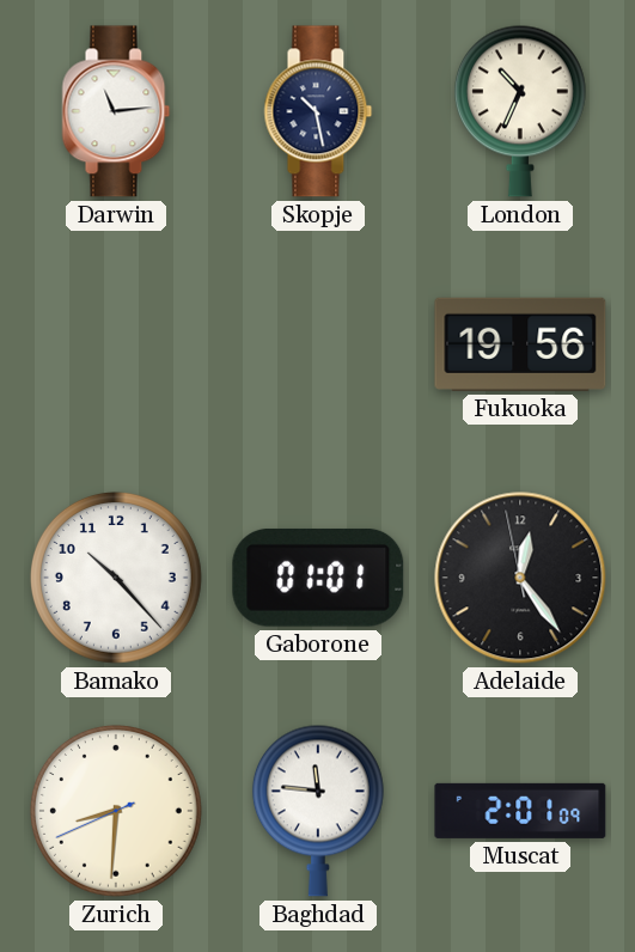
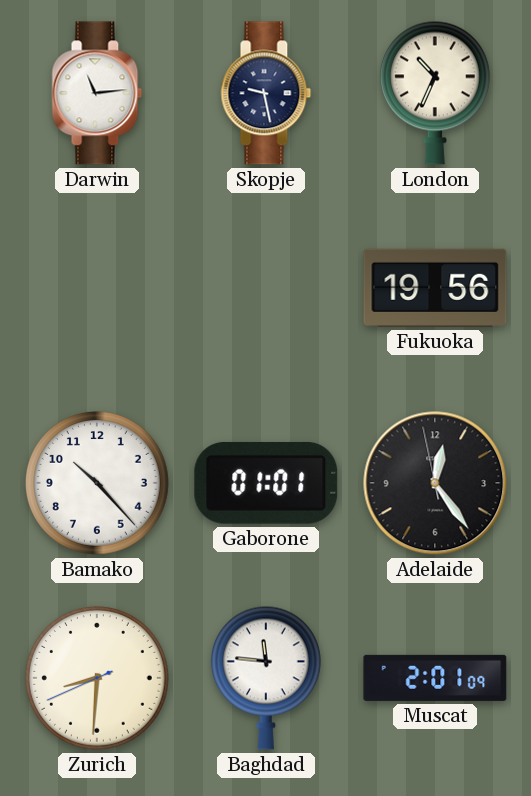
Skopje: 10:28 -> 9:28 (266, 93)
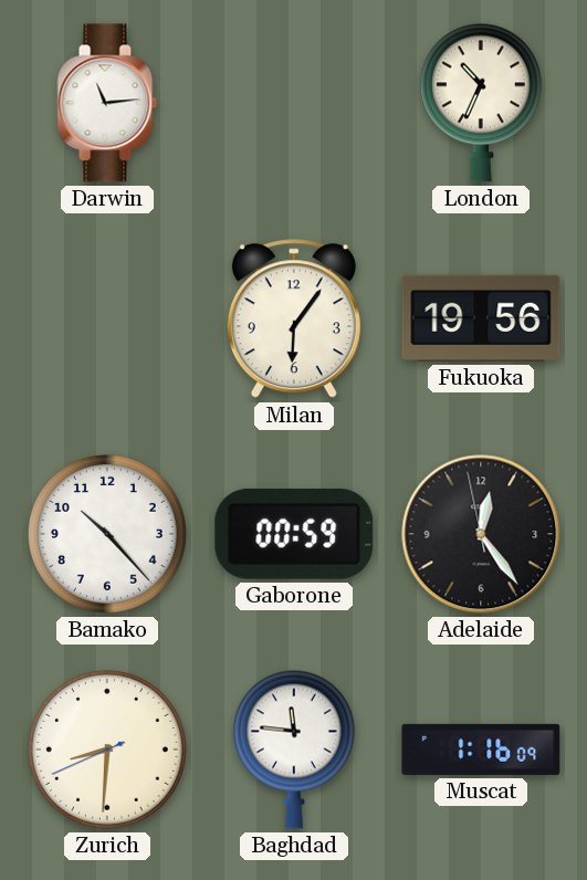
Skopje: 9:28 -> none (266, 93)
Milan: none -> 6:06 (294, 319)
Gaborone: 01:01 -> 00:59 (294, 534)
Muscat: 2:01 -> 1:16 (481, 750)
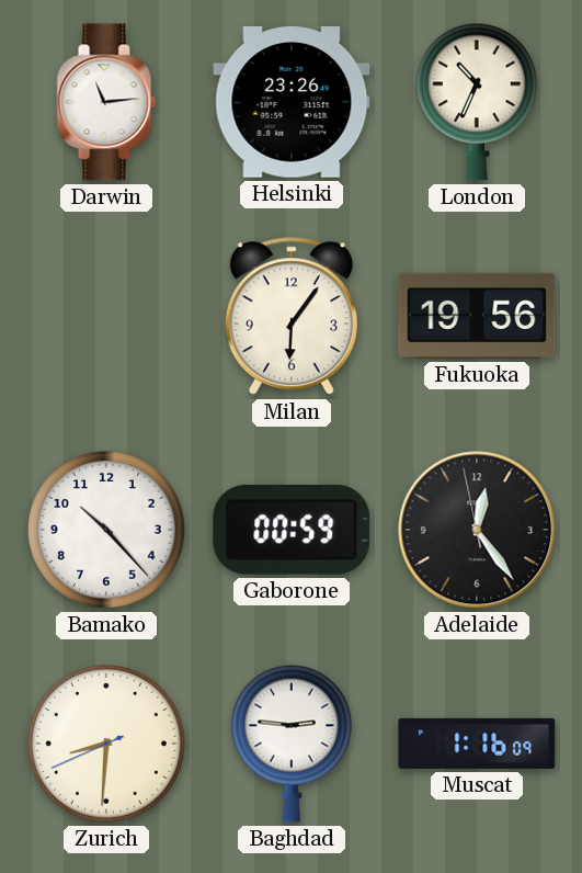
Helsinki: none -> 23:26 (292, 102)
Baghdad: 11:46 -> 2:46 (292, 744)
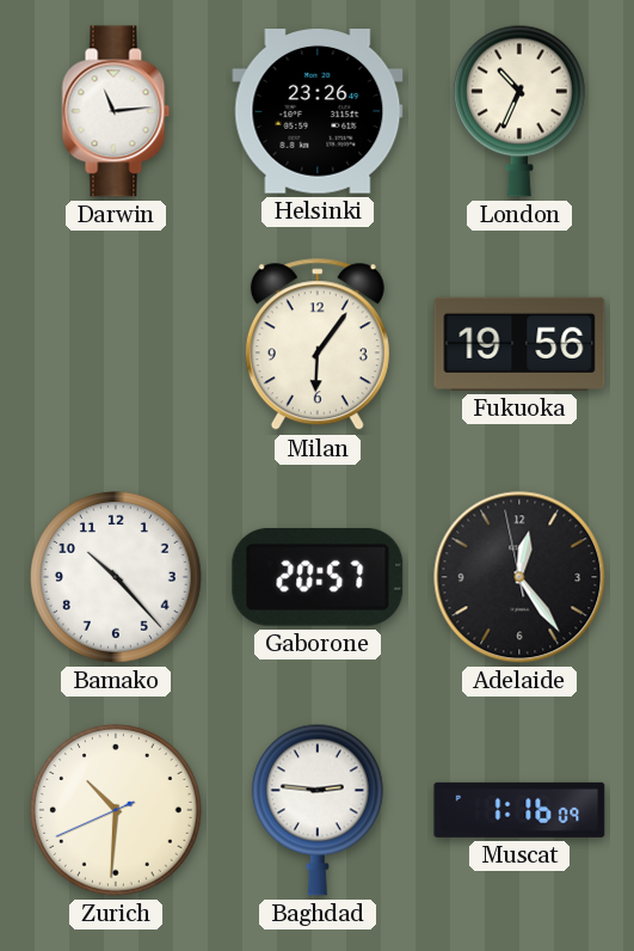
Gaborone: 00:59 -> 20:57 (318, 577)
Zurich: 8:30 -> 10:30 (116, 810)
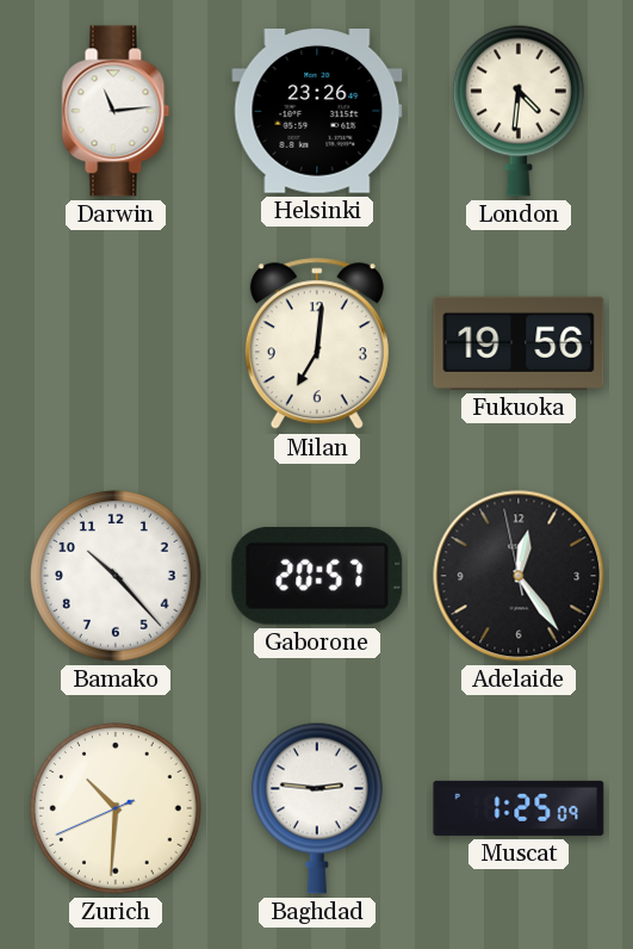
London: 10:34 -> 4:31 (519, 111)
Milan: 6:06 -> 7:01 (317, 345)
Muscat: 1:16 -> 1:25 (519, 808)
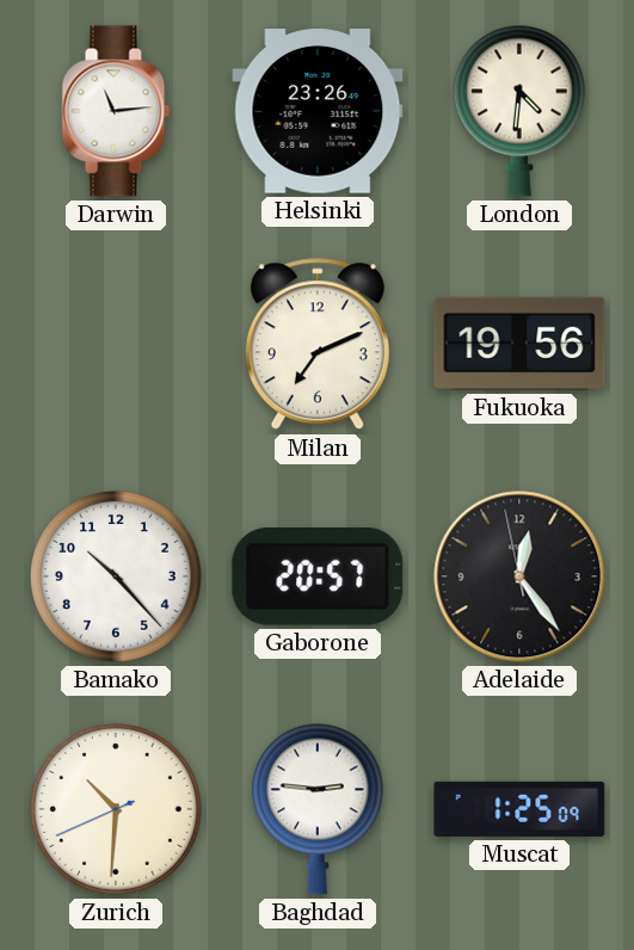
Milan: 7:01 -> 7:11 (318, 345)
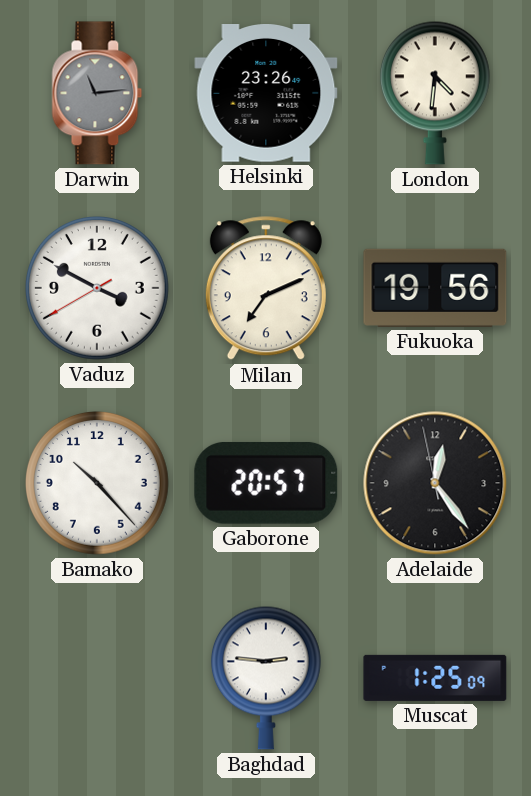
Darwin dial: white -> grey (97, 93)
Vaduz: none -> 3:49 (97, 288)
Zurich: 10:30 -> none (116, 809)
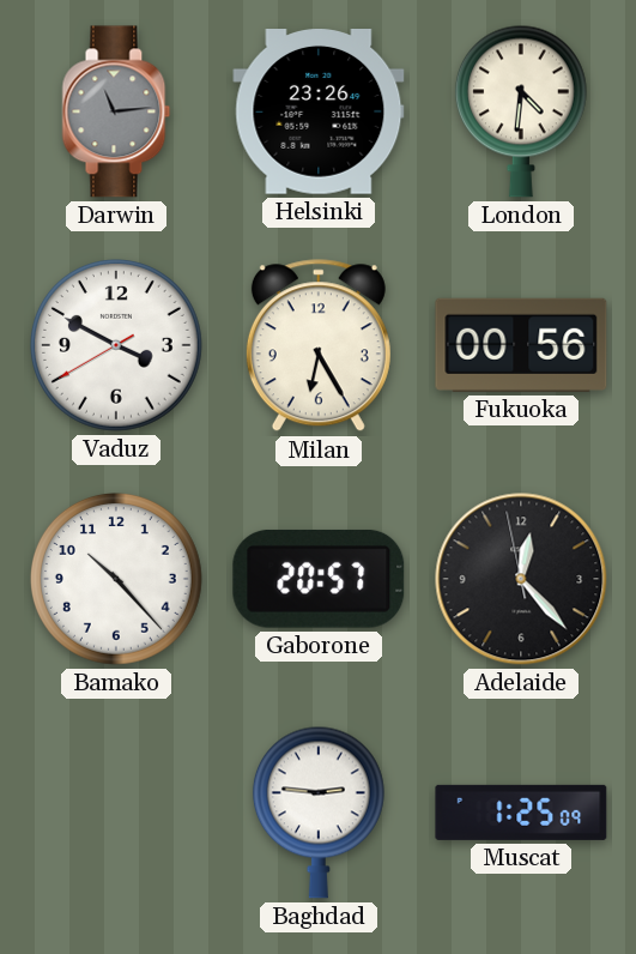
Milan: 7:11 -> 6:25 (319, 346)
Fukuoka: 19:56 -> 00:56 (521, 345)
Adelaide: 12:23 -> 12:22 (521, 579)
